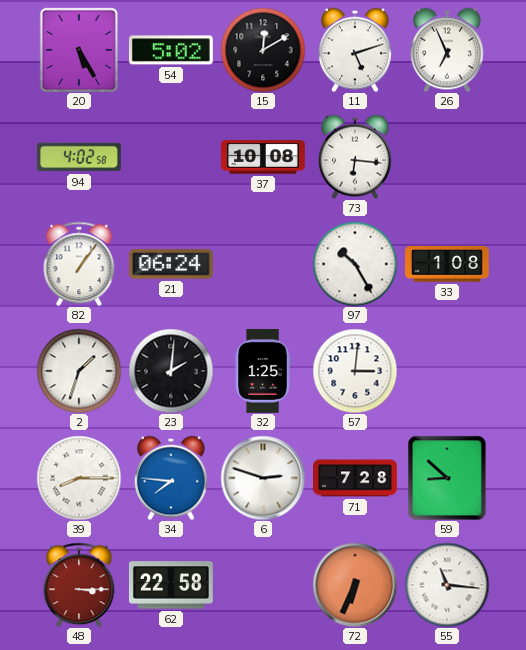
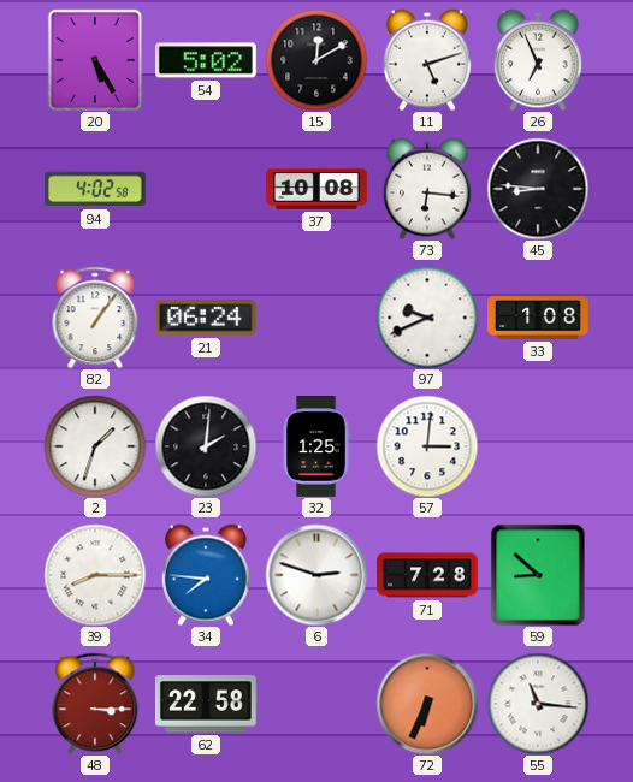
45: none -> 8:46 (538, 189)
97: 10:25 -> 9:41 (427, 318)
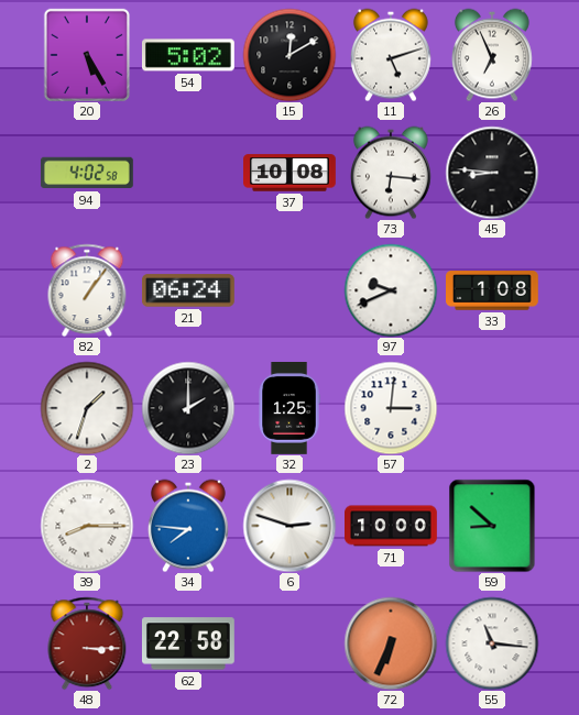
23: 2:01 -> 2:00 (188, 408)
71: 7:28 -> 10:00 (392, 526)
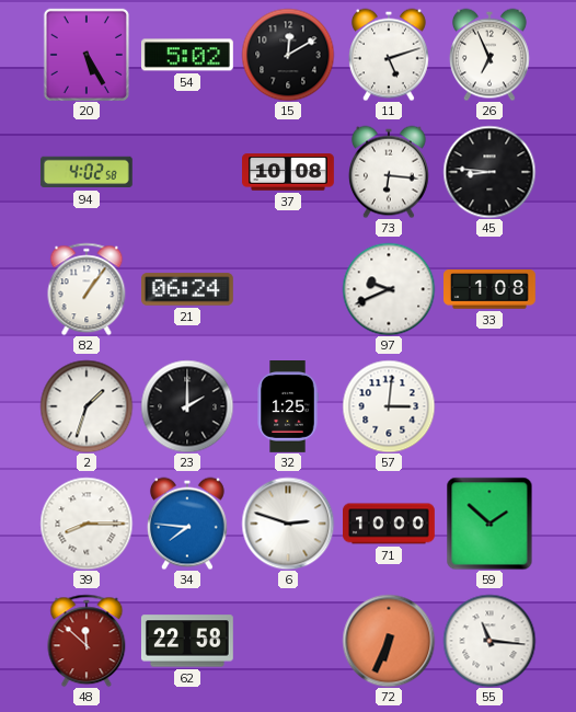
59: 8:52 -> 1:52 (489, 524)
48: 3:15 -> 11:52 (87, 641)
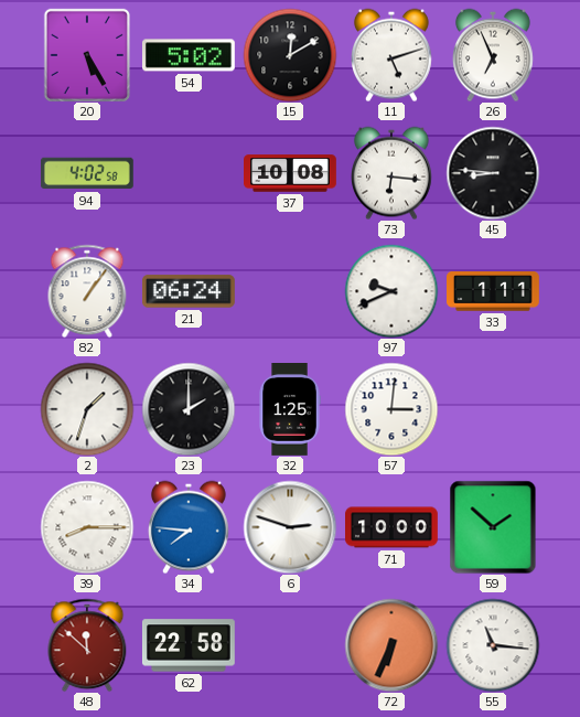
33: 1:08 -> 1:11 (494, 291)
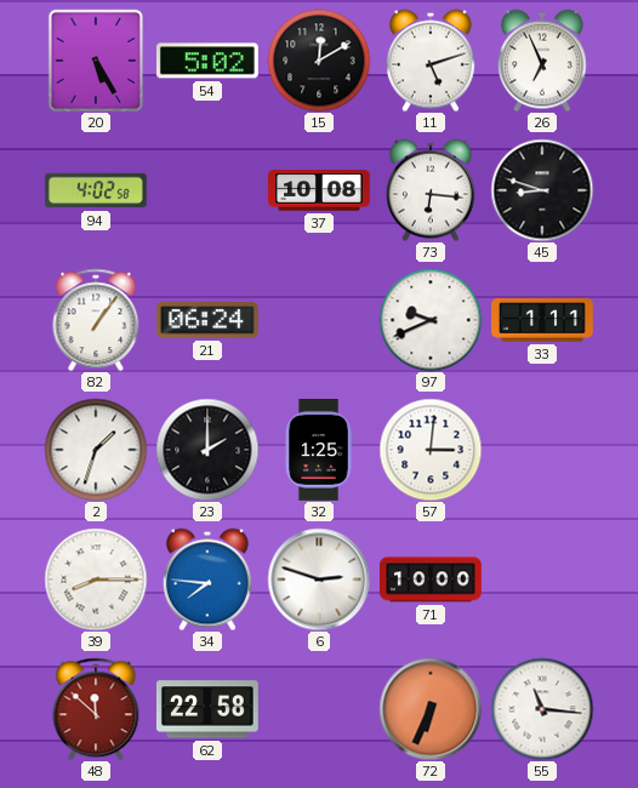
45: 8:46 -> 8:48 (542, 190)
59: 1:52 -> none (493, 527)
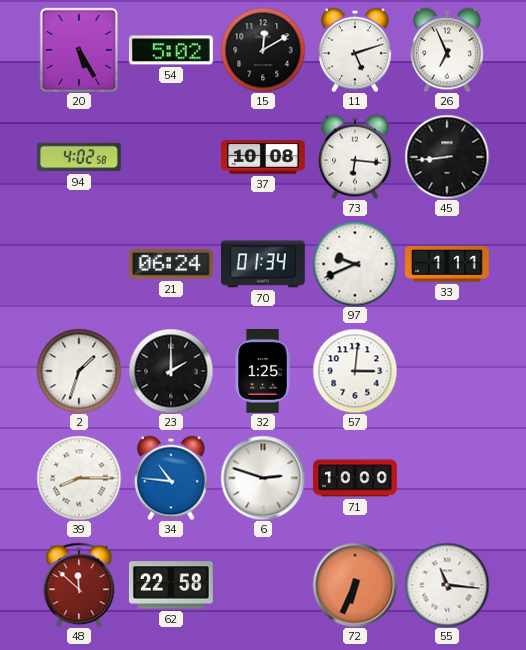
45: 8:48 -> 8:44 (447, 157)
82: 1:06 -> none (96, 320)
70: none -> 01:34 (263, 264)
34: 7:46 -> 10:46 (171, 478)
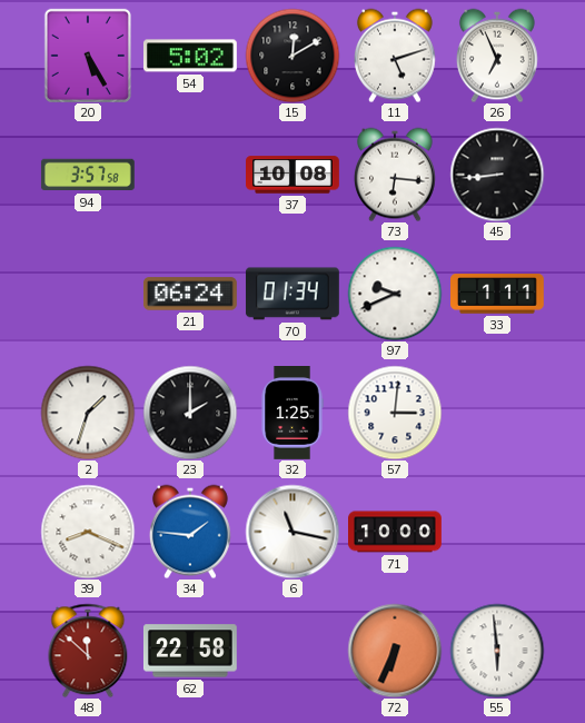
94: 4:02 -> 3:57 (88, 175)
39: 8:15 -> 8:19 (88, 532)
34: 10:46 -> 1:46 (190, 532)
6: 2:48 -> 11:17 (292, 532)
55: 11:16 -> 5:59 (497, 651)
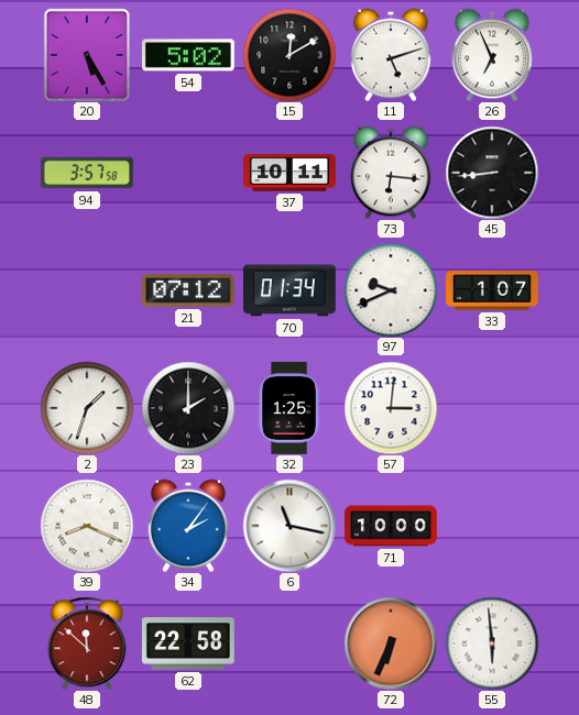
37: 10:08 -> 10:11 (291, 173)
21: 06:24 -> 07:12 (189, 290)
33: 1:11 -> 1:07 (493, 290)
34: 1:46 -> 2:06 (188, 526)
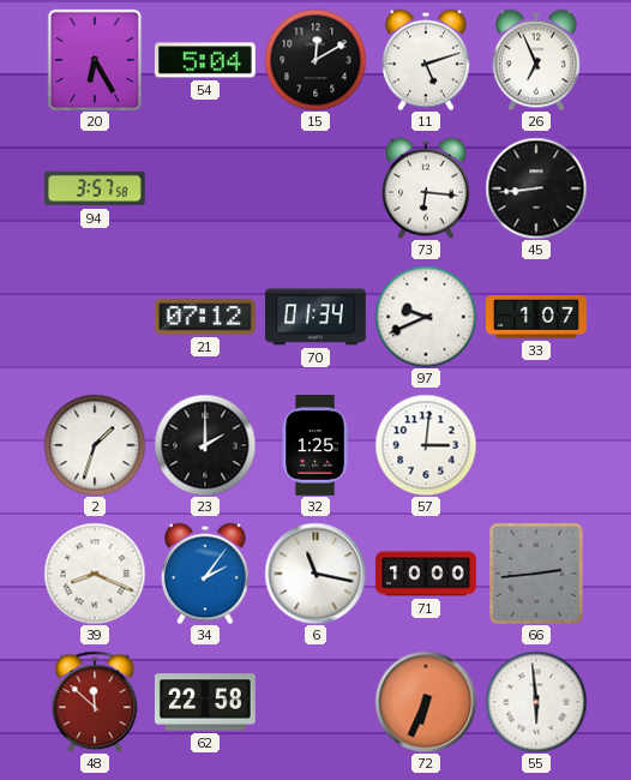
20: 5:25 -> 6:25 (94, 59)
54: 5:02 -> 5:04 (205, 60)
37: 10:11 -> none (291, 173)
66: none -> 2:44 (536, 574)
